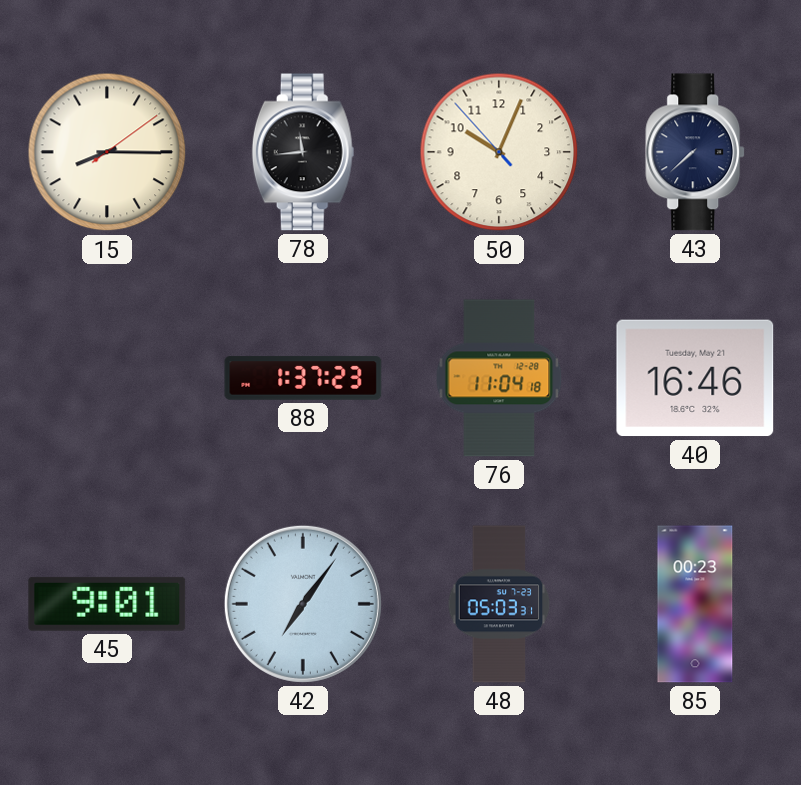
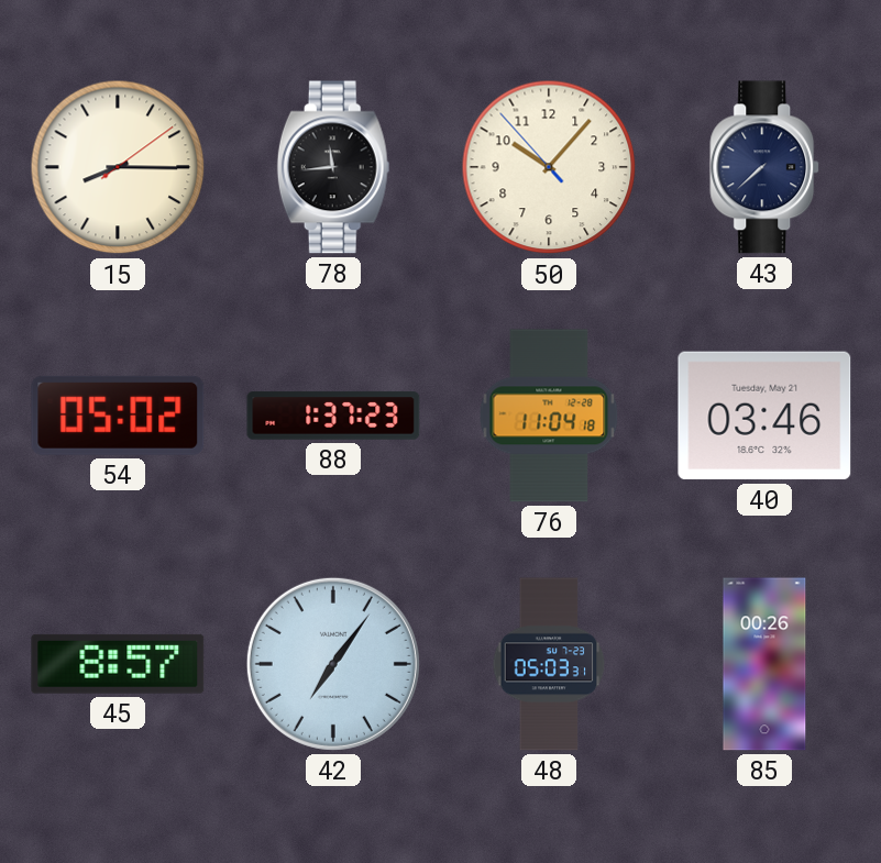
50: 10:03 -> 10:06 (549, 167)
54: none -> 05:02 (118, 416)
40: 16:46 -> 03:46 (764, 416)
45: 9:01 -> 8:57 (118, 664)
85: 00:23 -> 00:26 (764, 664)
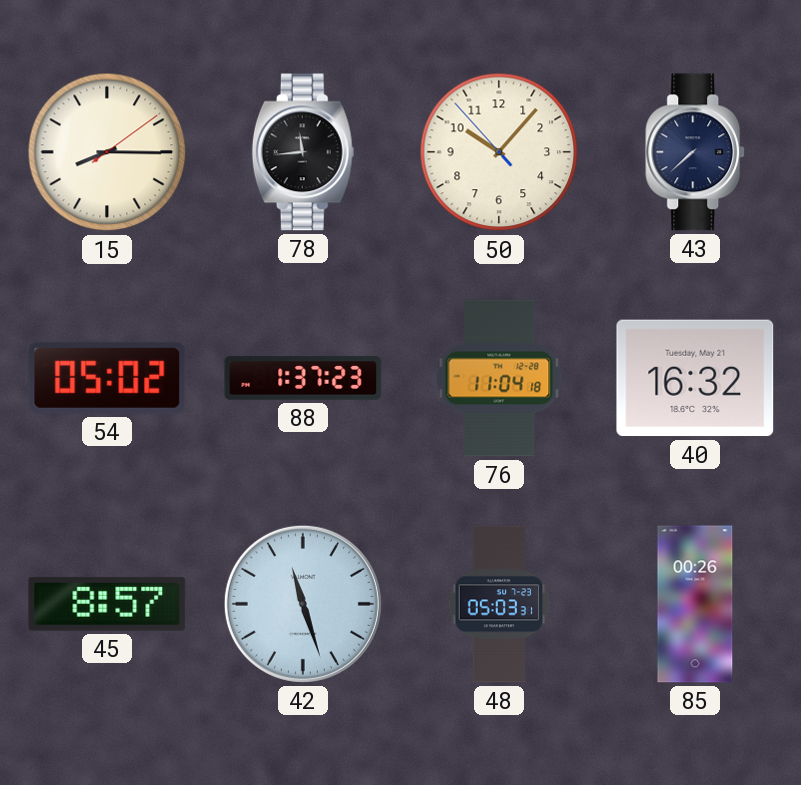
40: 03:46 -> 16:32 (695, 378)
42: 7:06 -> 11:27 (303, 604)
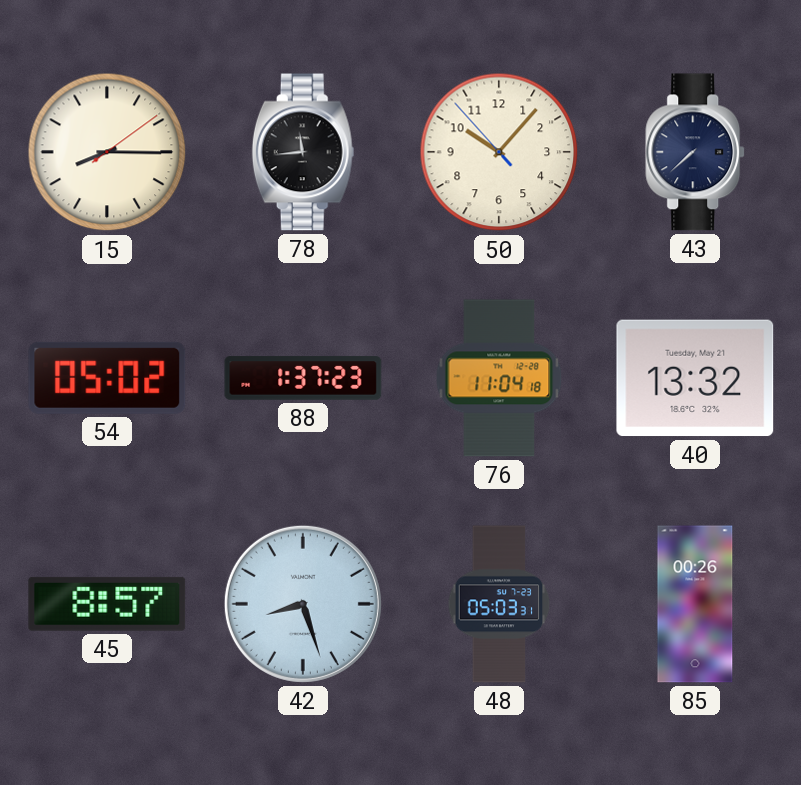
40: 16:32 -> 13:32 (695, 378)
42: 11:27 -> 8:27 (303, 604)
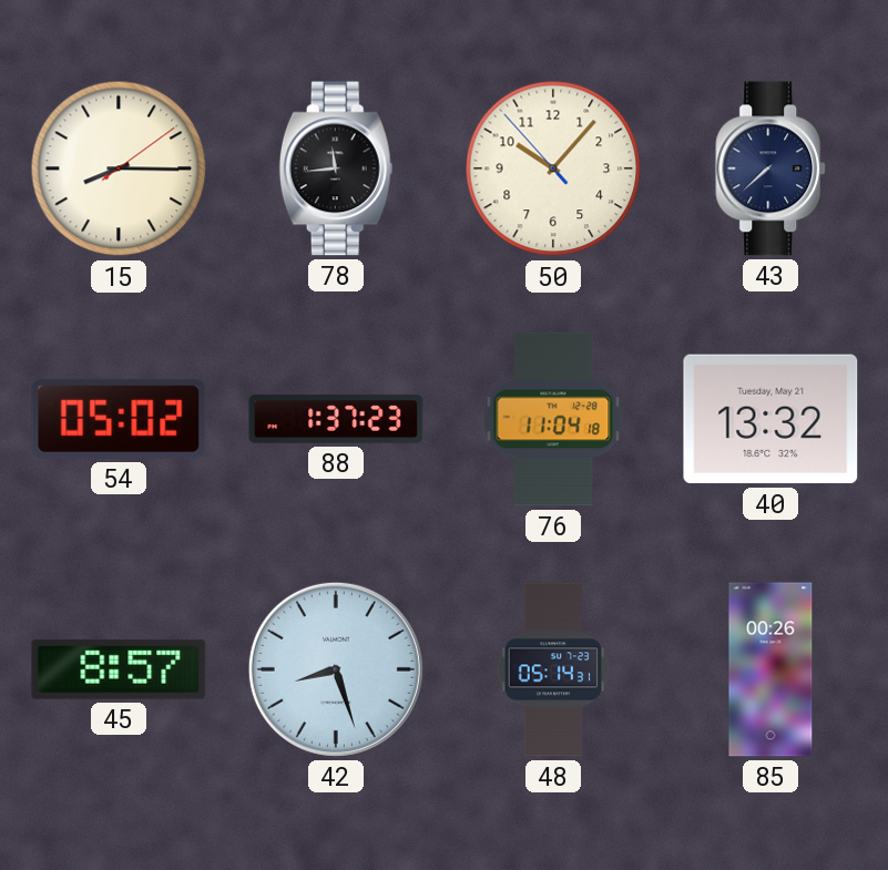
48: 05:03 -> 05:14 (553, 669)
